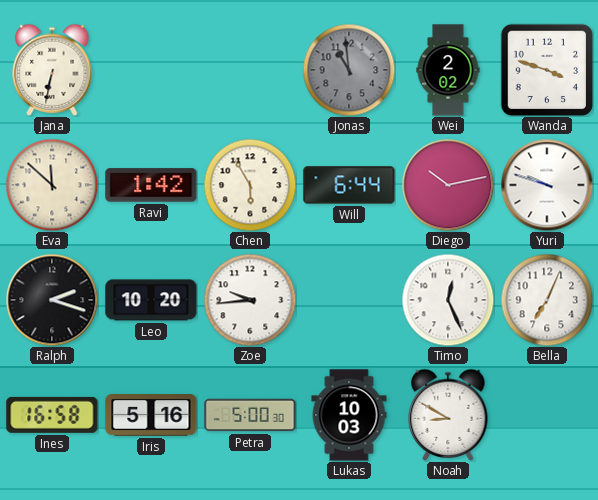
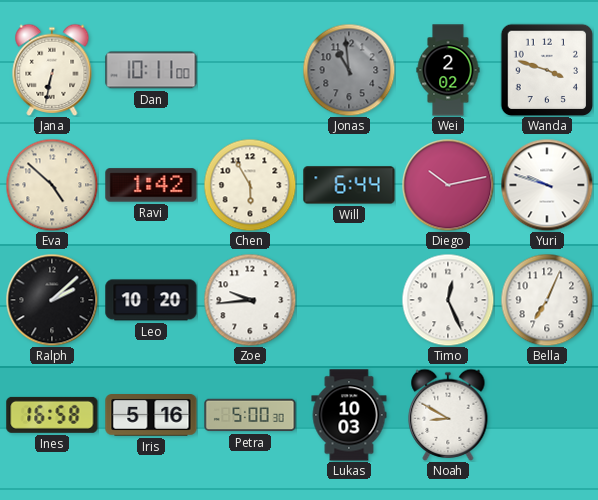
Dan: none -> 10:11 (151, 70)
Eva: 11:52 -> 4:52 (52, 185)
Ralph: 2:18 -> 2:08 (52, 300)
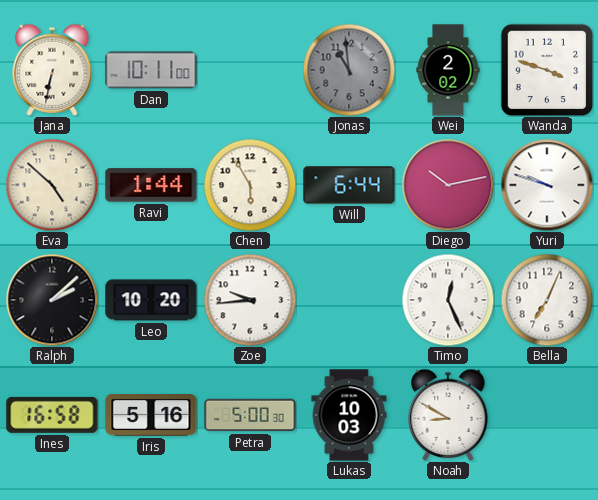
Ravi: 1:42 -> 1:44 (151, 185)
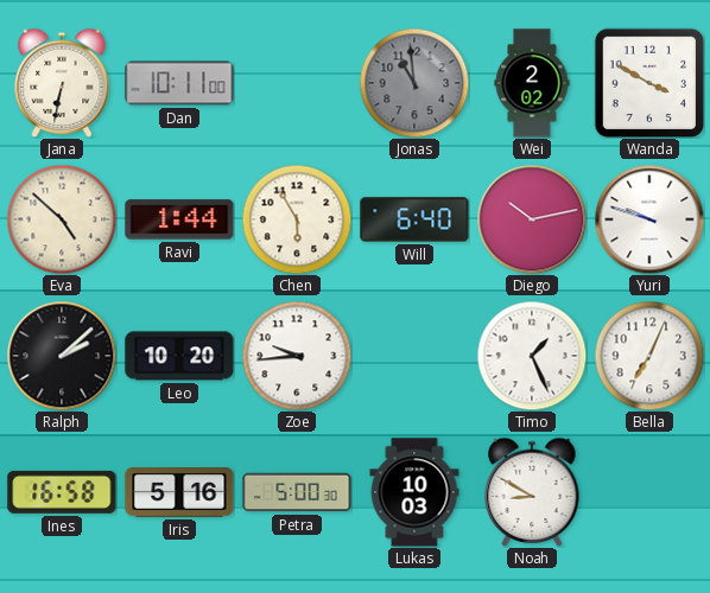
Wanda: 3:48 -> 3:50 (649, 83)
Will: 6:44 -> 6:40 (414, 219)
Timo: 12:26 -> 1:26 (532, 356)
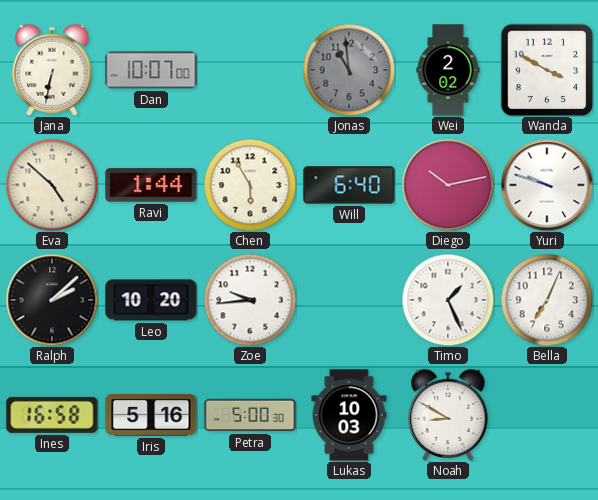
Dan: 10:11 -> 10:07 (151, 70)
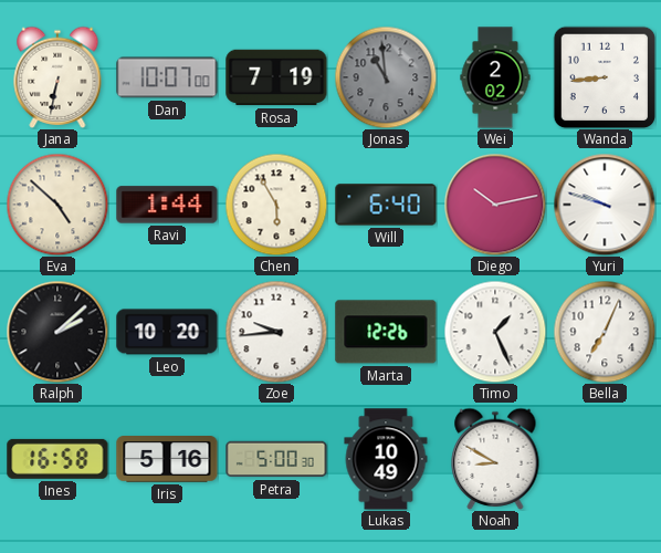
Rosa: none -> 7:19 (276, 77)
Wanda: 3:50 -> 8:44 (605, 77)
Marta: none -> 12:26 (386, 332)
Lukas: 10:03 -> 10:49 (386, 459)
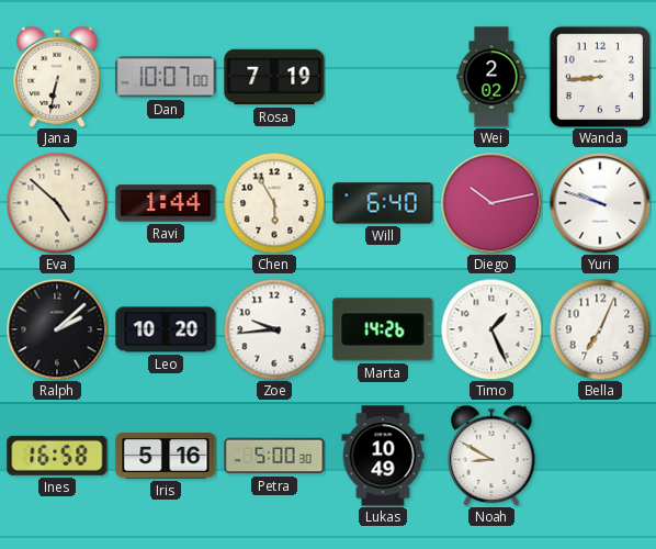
Jonas: 10:59 -> none (386, 77)
Marta: 12:26 -> 14:26 (383, 329)
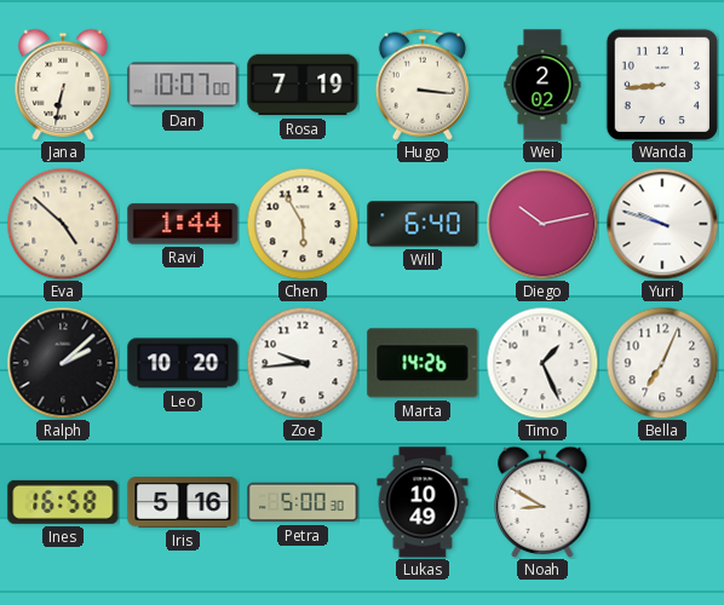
Hugo: none -> 3:16 (423, 85)
